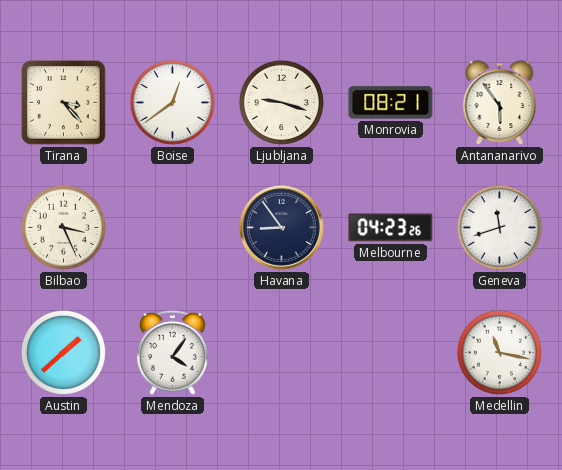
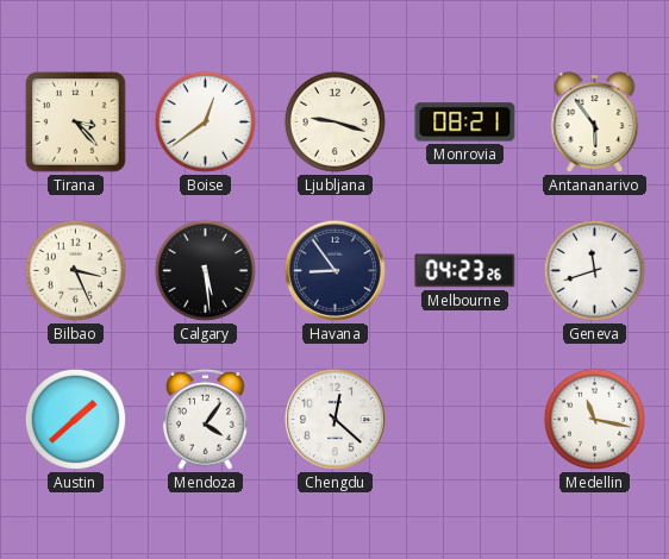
Calgary: none -> 5:29 (205, 270)
Chengdu: none -> 12:22 (334, 419)
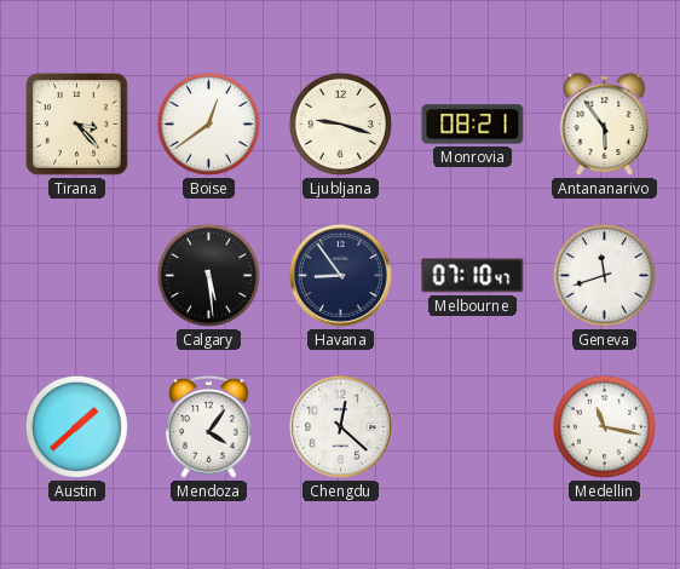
Bilbao: 3:26 -> none (75, 270)
Melbourne: 04:23 -> 07:10 (473, 276)
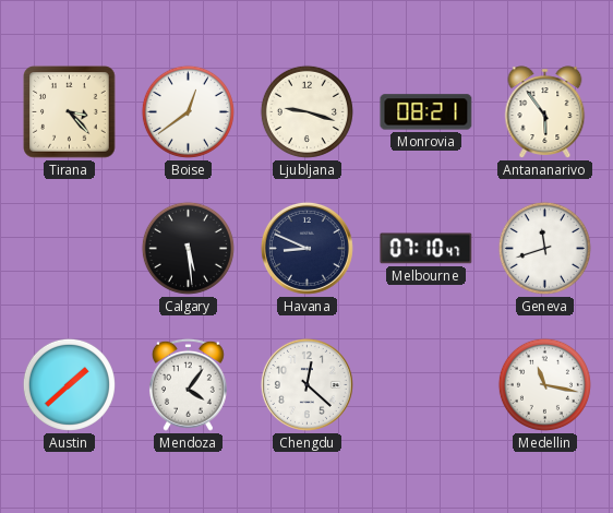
Havana: 8:54 -> 8:49 (306, 248)
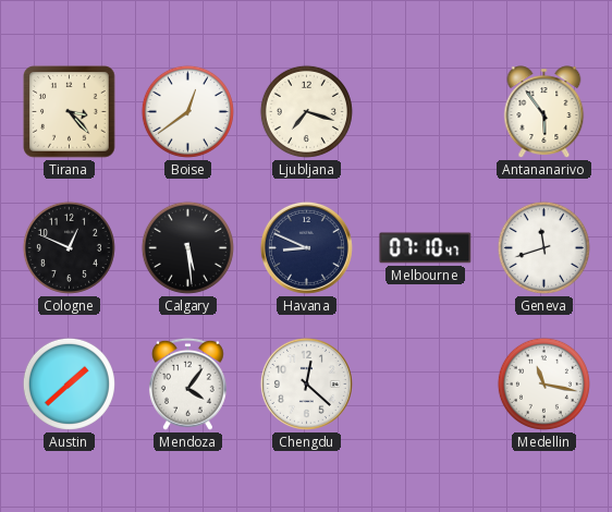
Ljubljana: 9:18 -> 7:18 (306, 111)
Monrovia: 08:21 -> none (426, 112)
Cologne: none -> 12:49 (69, 247)
